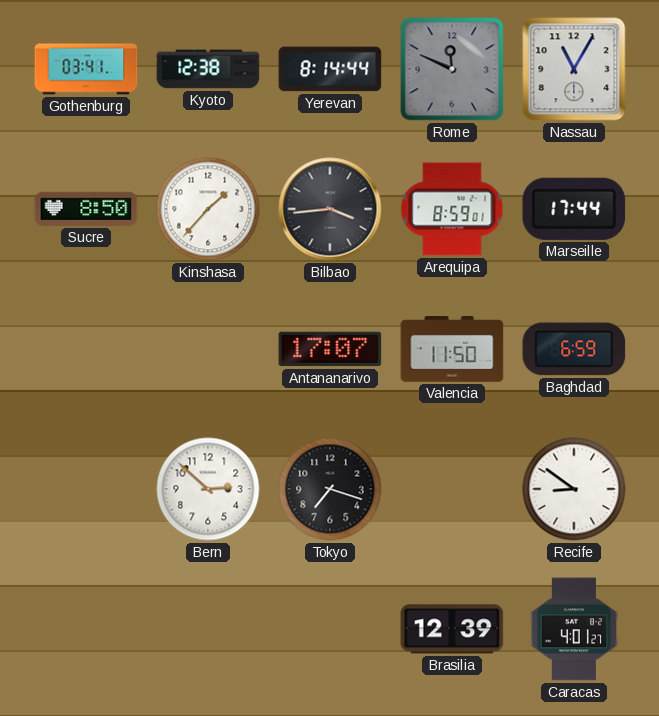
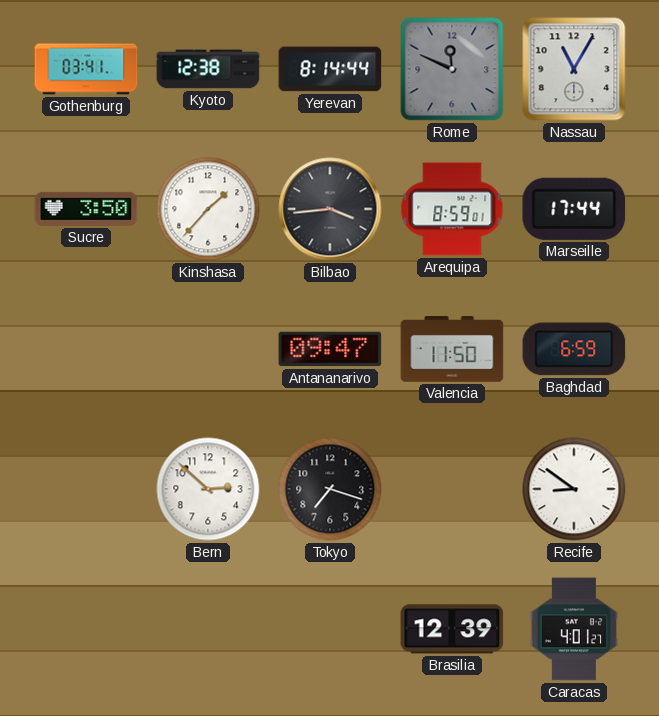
Sucre: 8:50 -> 3:50 (86, 209)
Antananarivo: 17:07 -> 09:47 (330, 349)
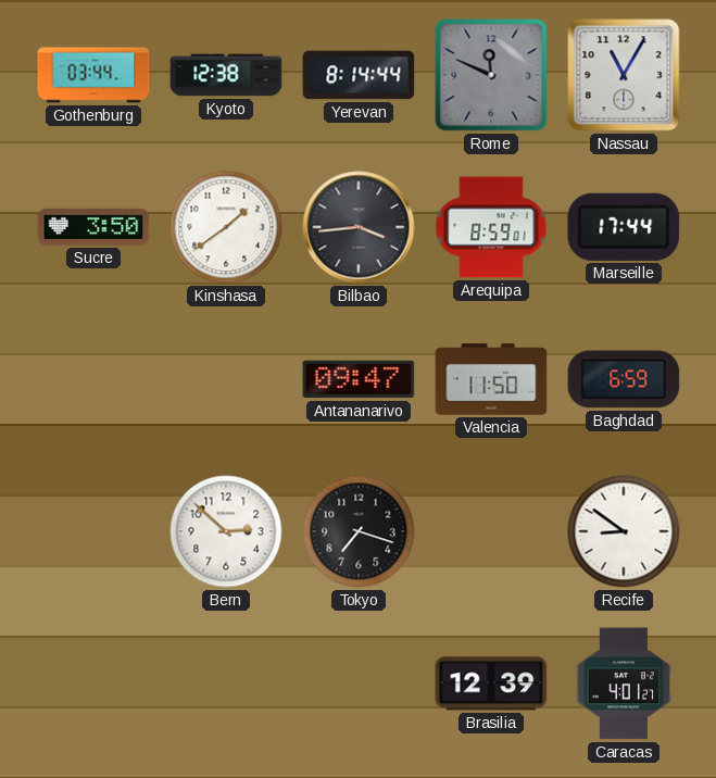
Gothenburg: 03:41 -> 03:44 (93, 75)
Kinshasa: 1:37 -> 1:39 (226, 227)
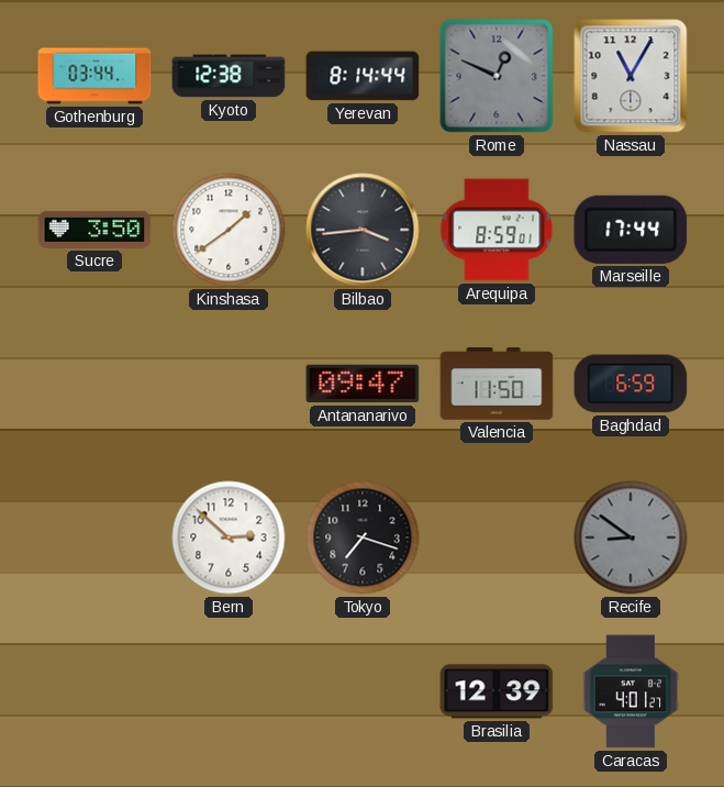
Rome: 11:49 -> 12:49 (497, 76)
Recife dial: white -> grey (631, 537)
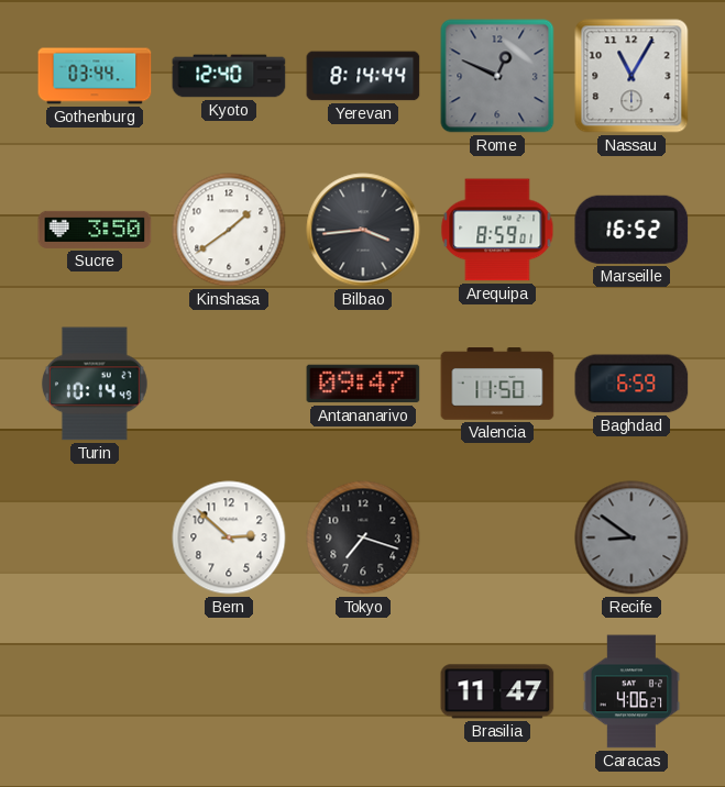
Kyoto: 12:38 -> 12:40 (229, 76)
Marseille: 17:44 -> 16:52 (631, 230)
Turin: none -> 10:14 (95, 384)
Brasilia: 12:39 -> 11:47 (497, 691)
Caracas: 4:01 -> 4:06 (631, 691)
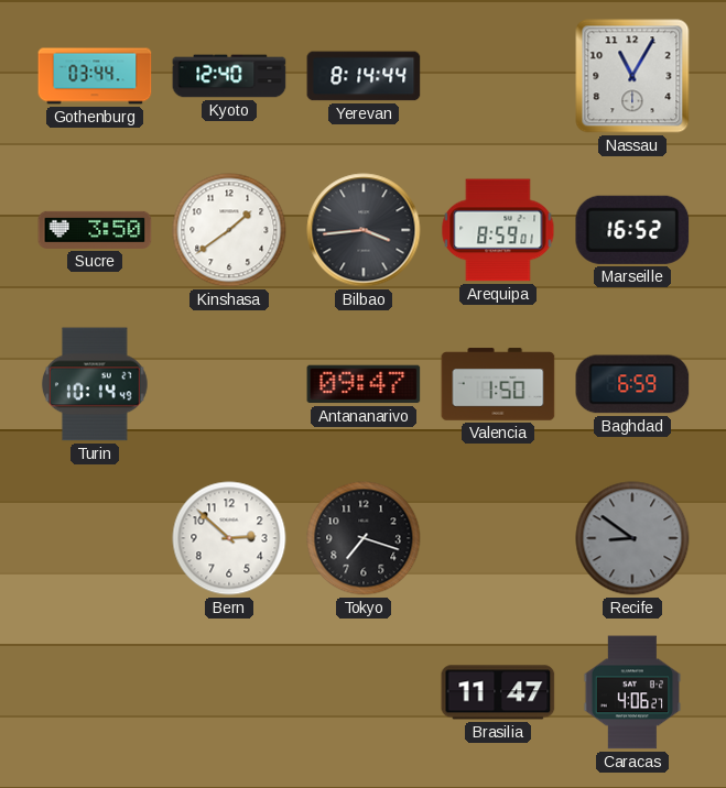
Rome: 12:49 -> none (497, 76)
Valencia: 11:50 -> 1:50 (498, 384)
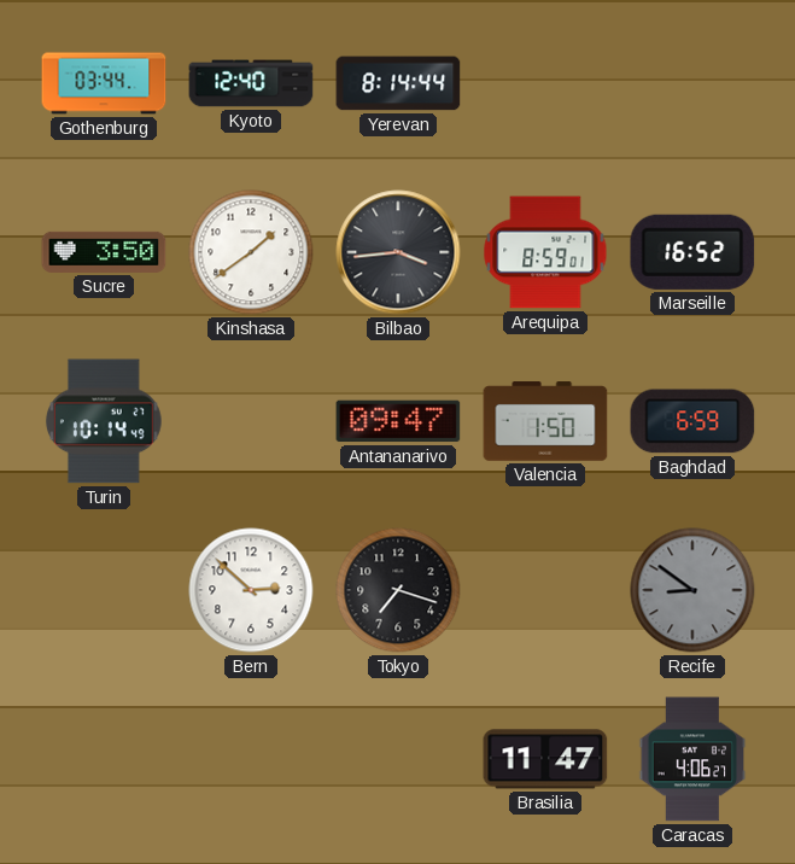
Nassau: 11:05 -> none (632, 76)
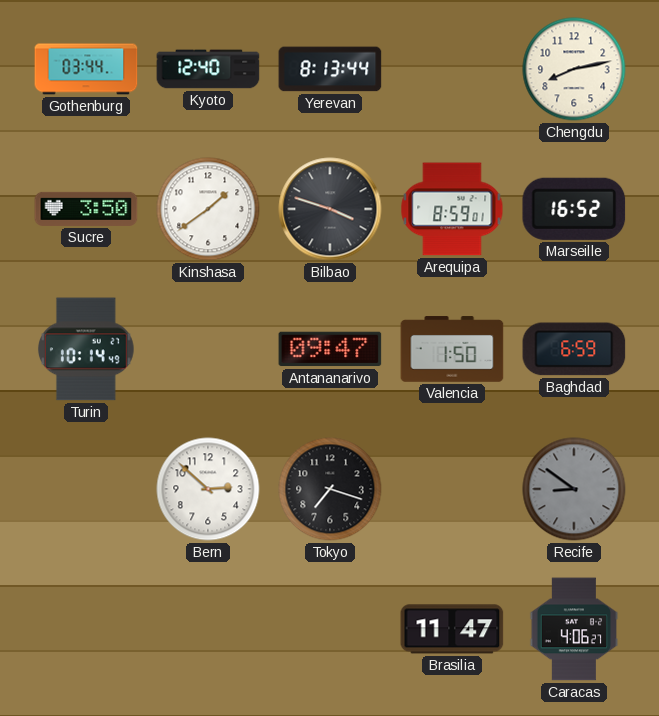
Yerevan: 8:14 -> 8:13 (330, 69)
Chengdu: none -> 8:13 (574, 69)
Bilbao: 3:44 -> 3:48 (330, 209)
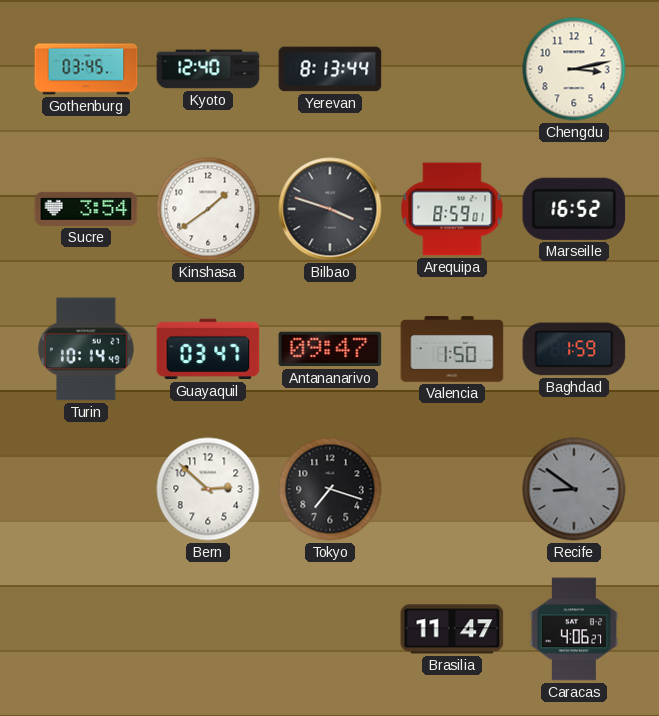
Gothenburg: 03:44 -> 03:45 (86, 69)
Chengdu: 8:13 -> 3:13 (574, 69)
Sucre: 3:50 -> 3:54 (86, 209)
Guayaquil: none -> 03:47 (208, 349)
Baghdad: 6:59 -> 1:59 (574, 349)
